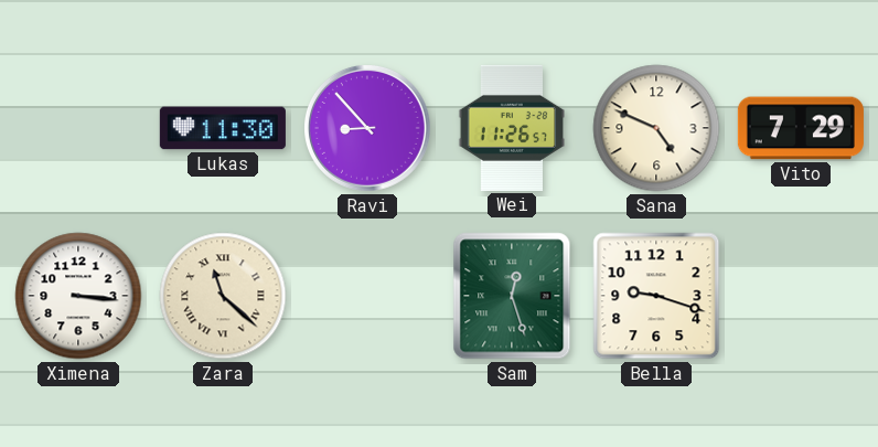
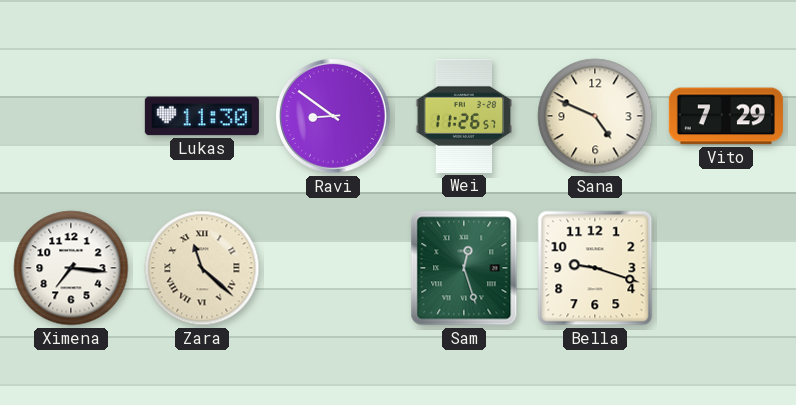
Ravi: 8:53 -> 8:51 (334, 117)
Ximena: 3:16 -> 7:16 (71, 268)
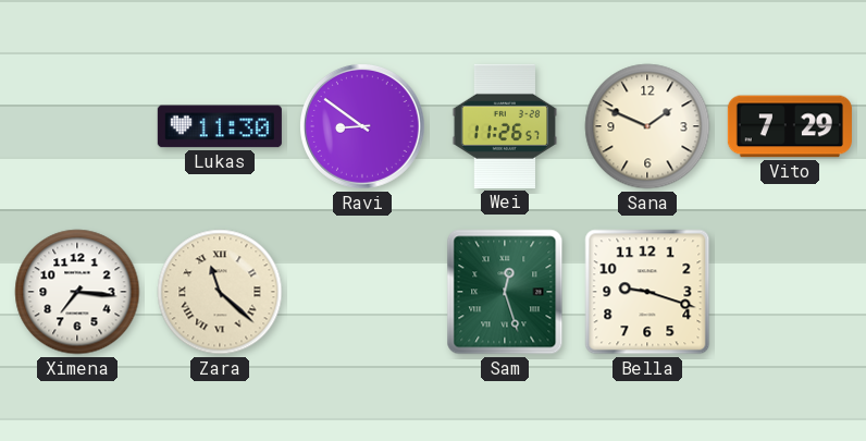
Sana: 4:49 -> 1:49 (647, 126)
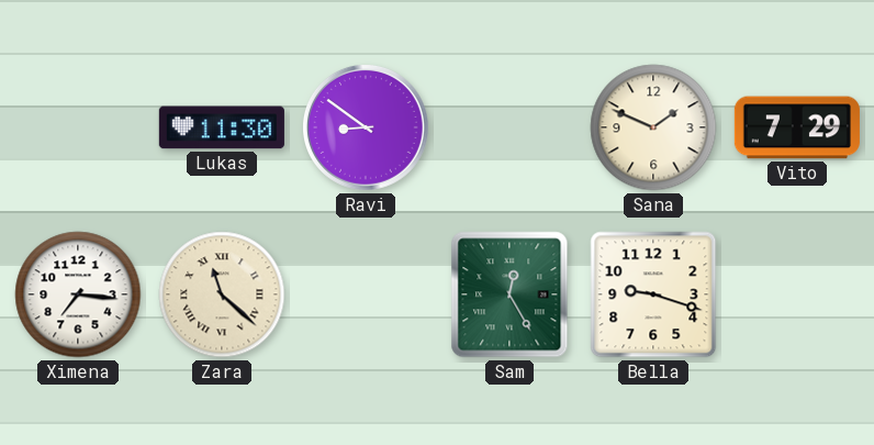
Wei: 11:26 -> none (505, 126)
Sam: 12:27 -> 12:25 (509, 294)
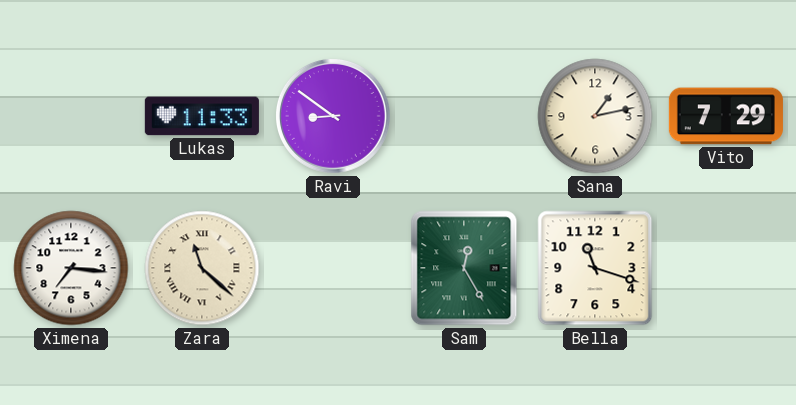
Lukas: 11:30 -> 11:33 (202, 116)
Sana: 1:49 -> 1:13 (595, 116)
Bella: 9:18 -> 11:18 (595, 268)
